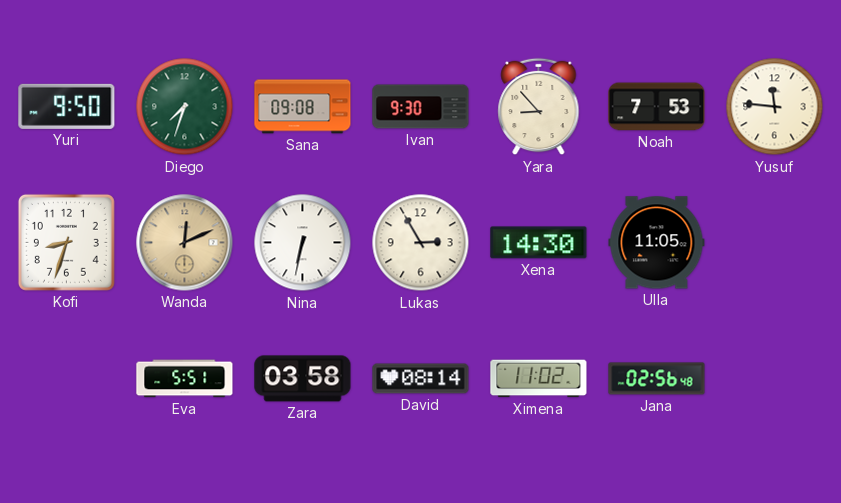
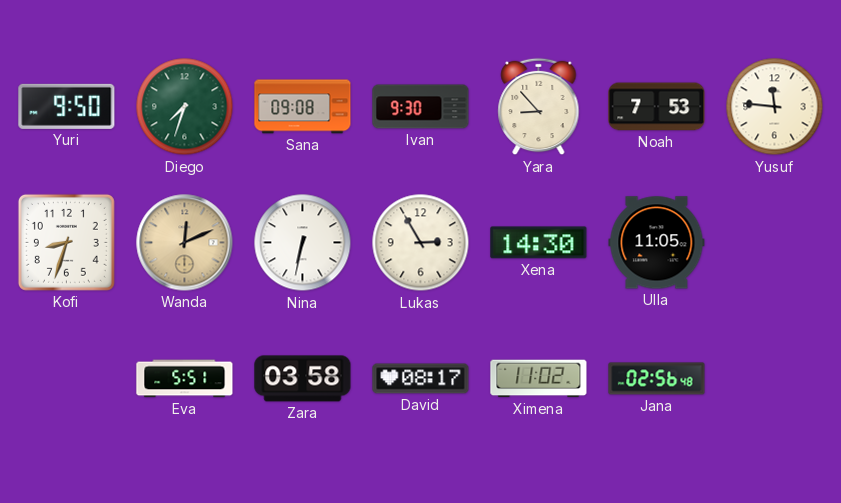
David: 08:14 -> 08:17 (421, 379)
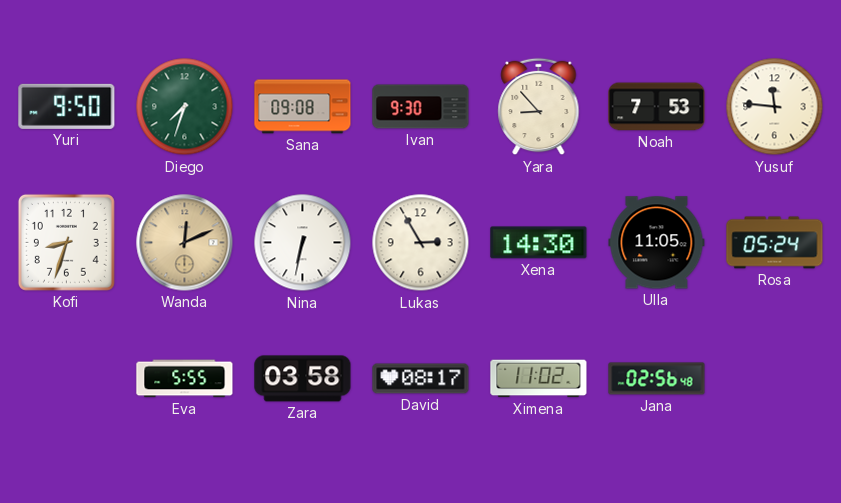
Rosa: none -> 05:24 (775, 243)
Eva: 5:51 -> 5:55 (185, 379)
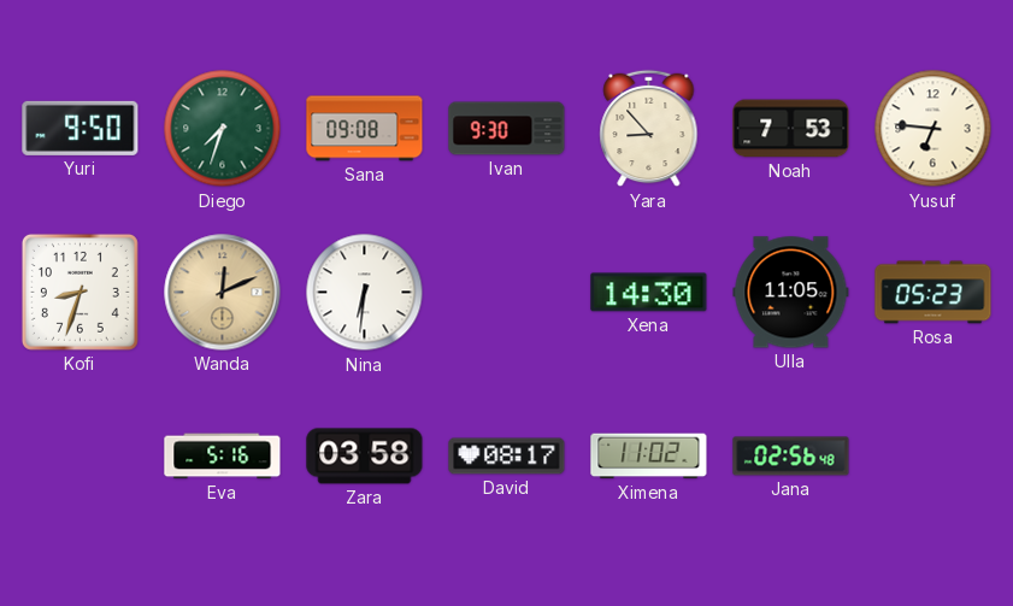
Yusuf: 11:46 -> 6:46 (934, 129)
Nina: 6:32 -> 6:31 (365, 293)
Lukas: 2:55 -> none (421, 243)
Rosa: 05:24 -> 05:23 (934, 293)
Eva: 5:55 -> 5:16 (223, 457)
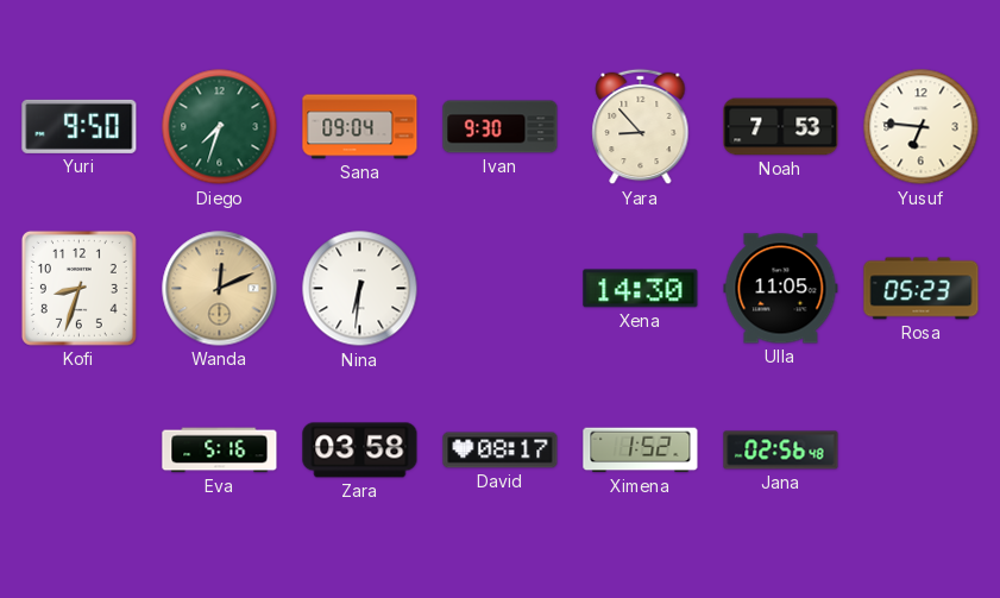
Sana: 09:08 -> 09:04 (360, 127)
Ximena: 11:02 -> 1:52 (641, 451)
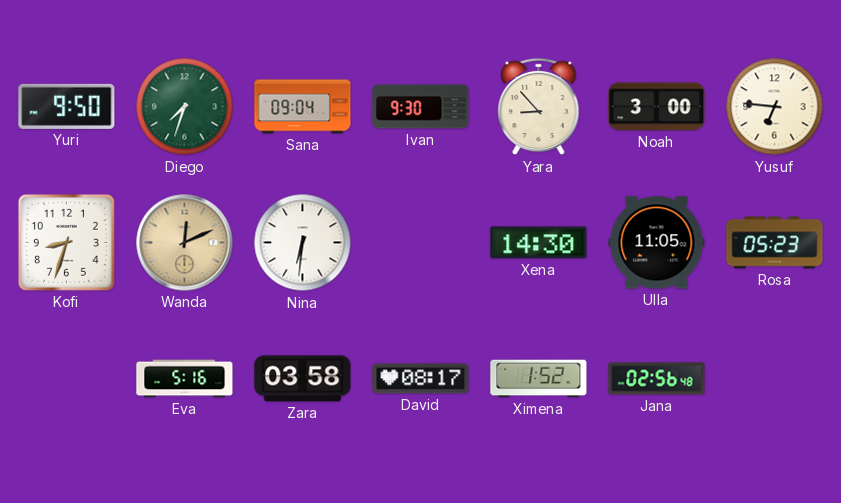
Noah: 7:53 -> 3:00 (657, 107)
